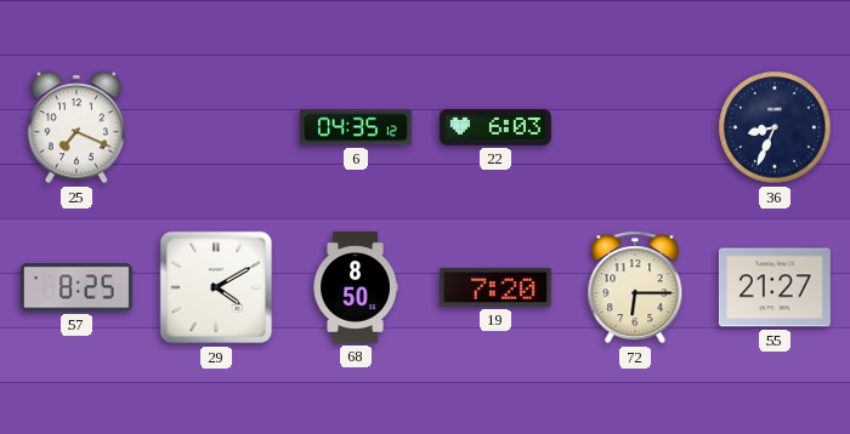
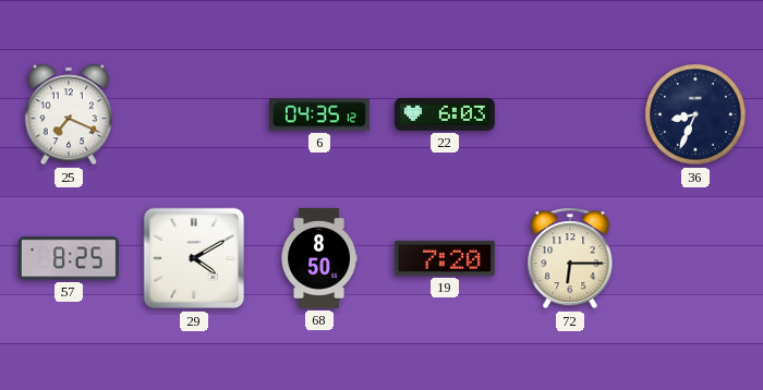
55: 21:27 -> none (775, 287)
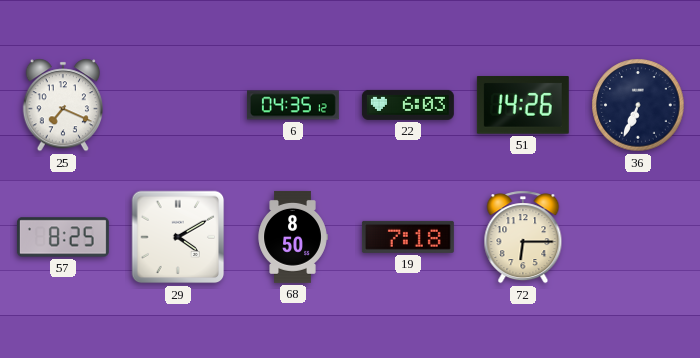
51: none -> 14:26 (523, 106)
36: 8:34 -> 6:34 (638, 105)
19: 7:20 -> 7:18 (408, 237)
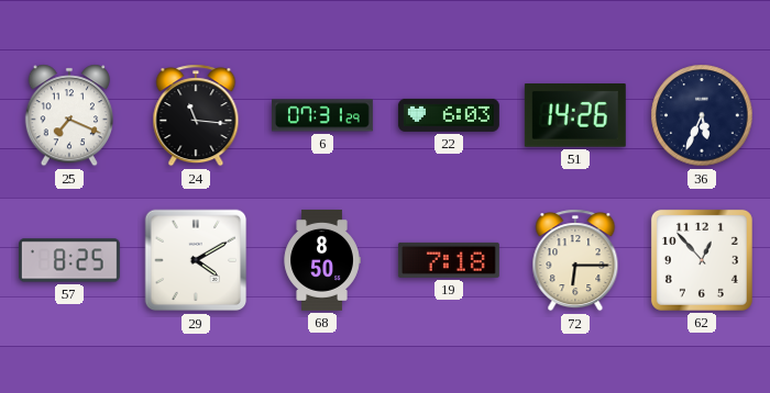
24: none -> 11:16 (196, 115)
6: 04:35 -> 07:31 (322, 115)
36: 6:34 -> 5:34 (702, 115)
62: none -> 12:53 (702, 260)
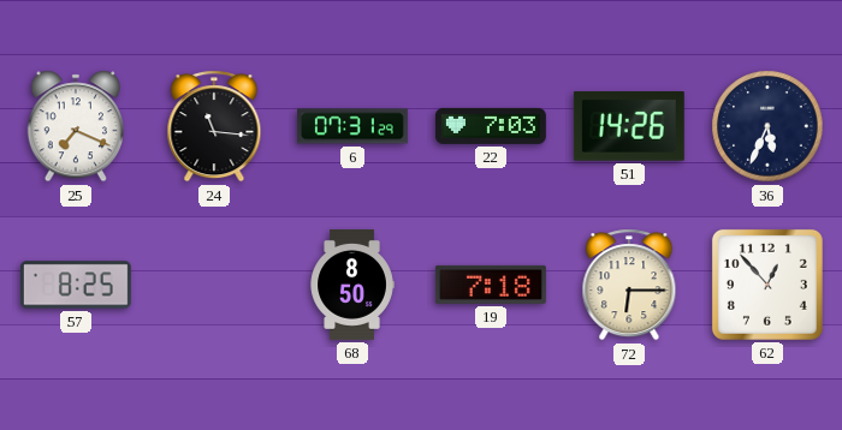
22: 6:03 -> 7:03 (491, 126)
29: 4:10 -> none (196, 260)
